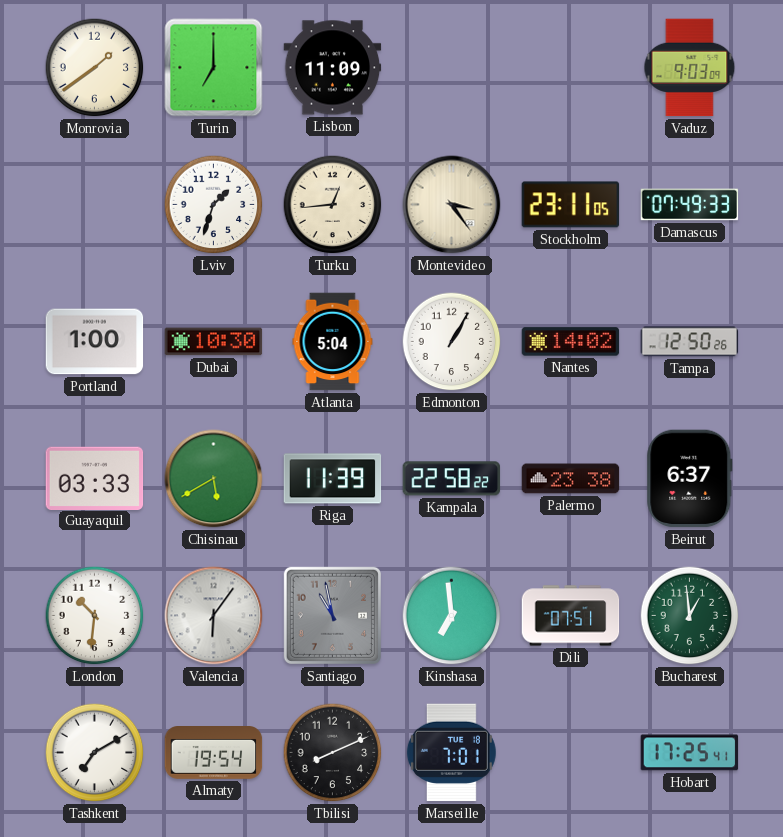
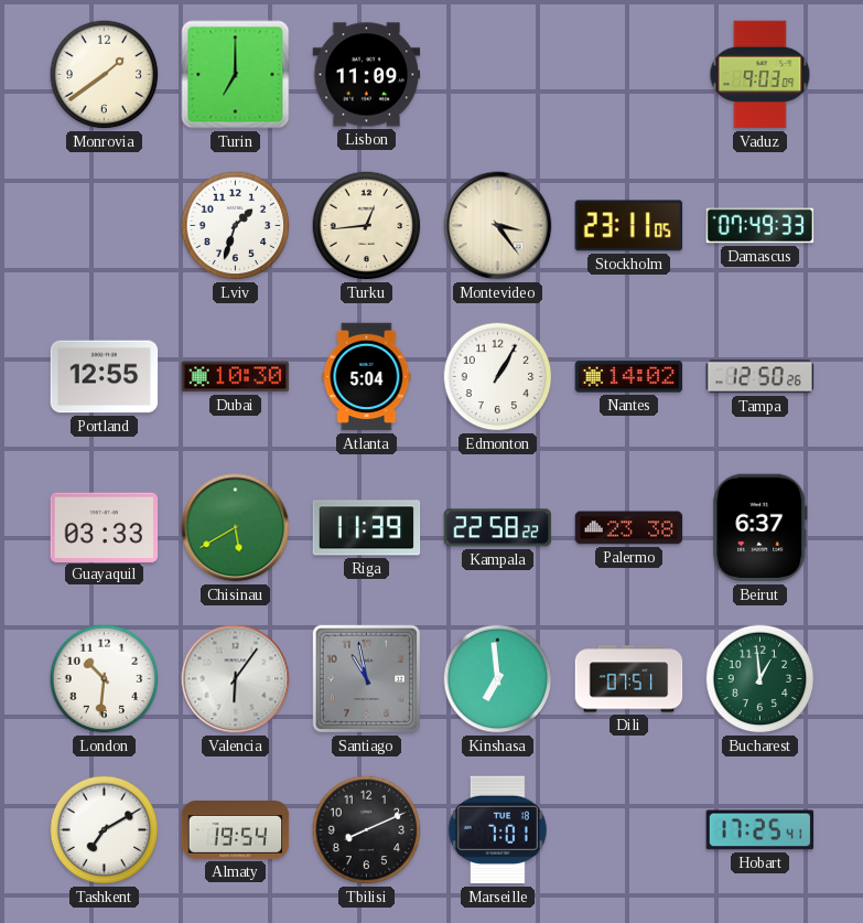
Portland: 1:00 -> 12:55 (105, 377)
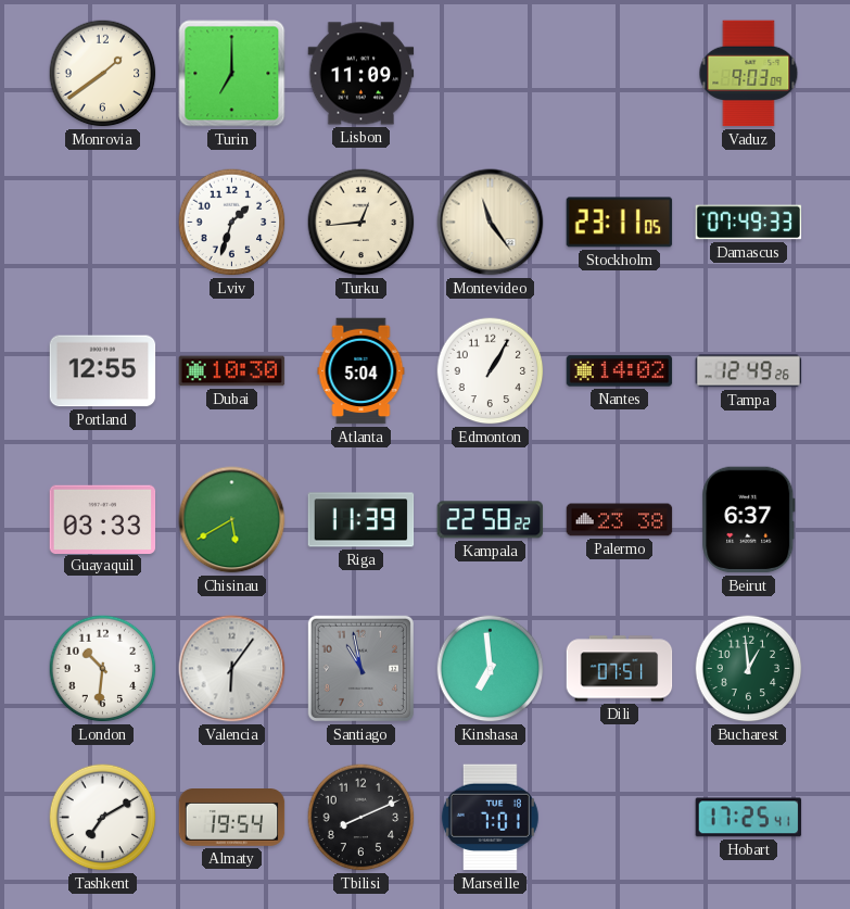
Montevideo: 3:24 -> 11:24 (491, 223)
Tampa: 12:50 -> 12:49 (749, 371)
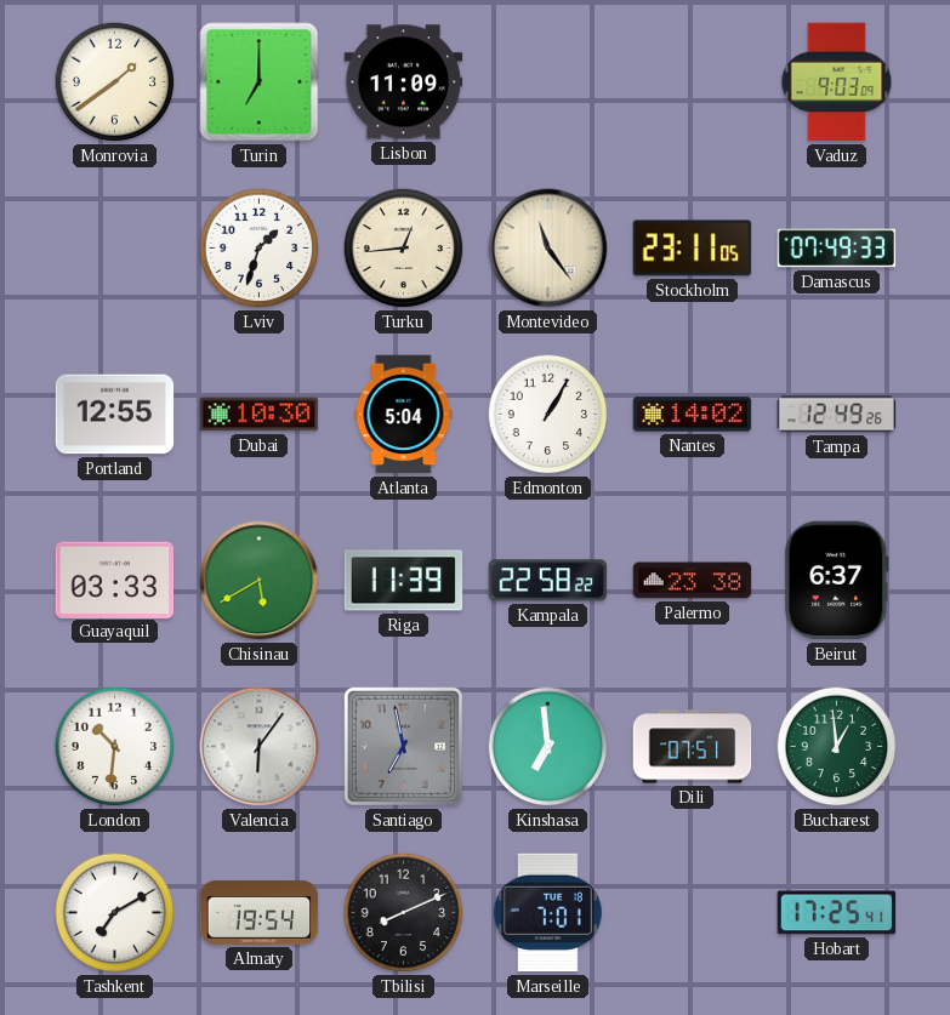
Santiago: 10:58 -> 6:58 (403, 746)
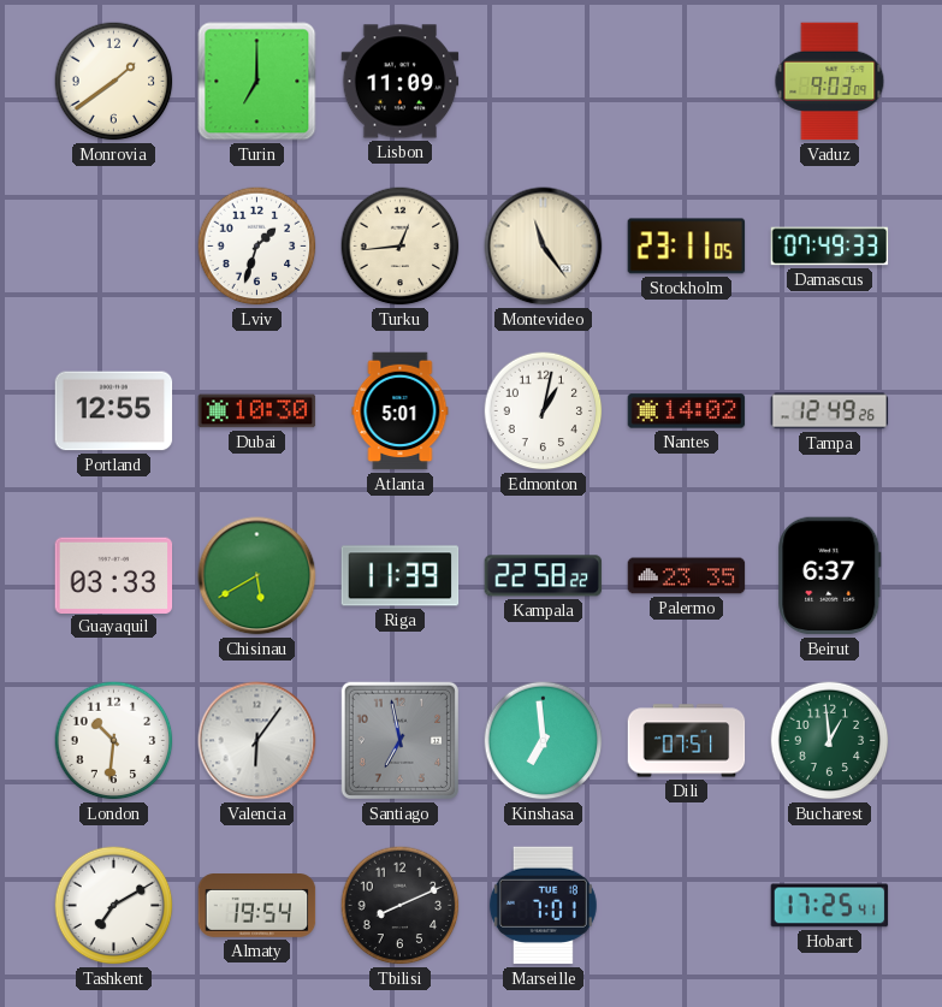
Atlanta: 5:04 -> 5:01 (401, 411)
Edmonton: 1:05 -> 1:02 (544, 411)
Palermo: 23:38 -> 23:35 (687, 576)
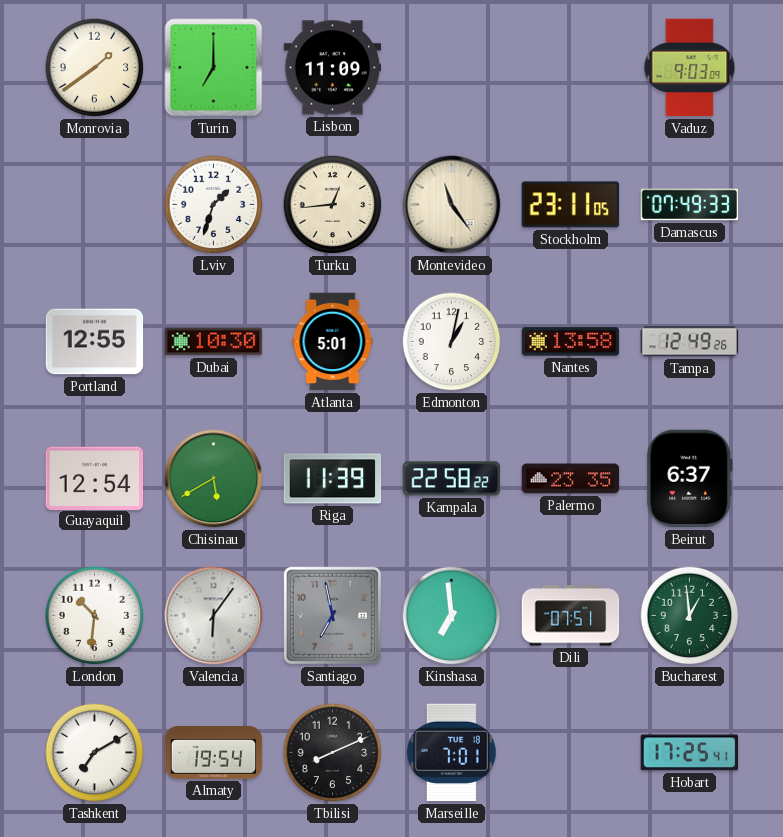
Nantes: 14:02 -> 13:58 (571, 342)
Guayaquil: 03:33 -> 12:54 (95, 478)
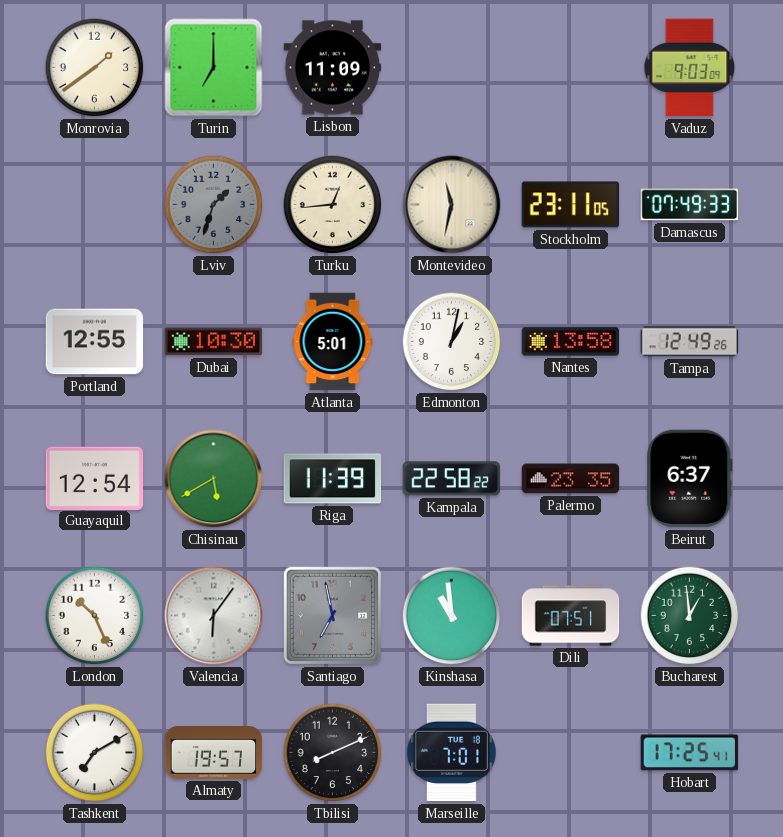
Lviv dial: white -> grey (214, 205)
Montevideo: 11:24 -> 11:32 (452, 205)
London: 10:31 -> 10:26 (95, 616)
Kinshasa: 6:59 -> 10:59 (452, 616)
Almaty: 19:54 -> 19:57 (214, 753)
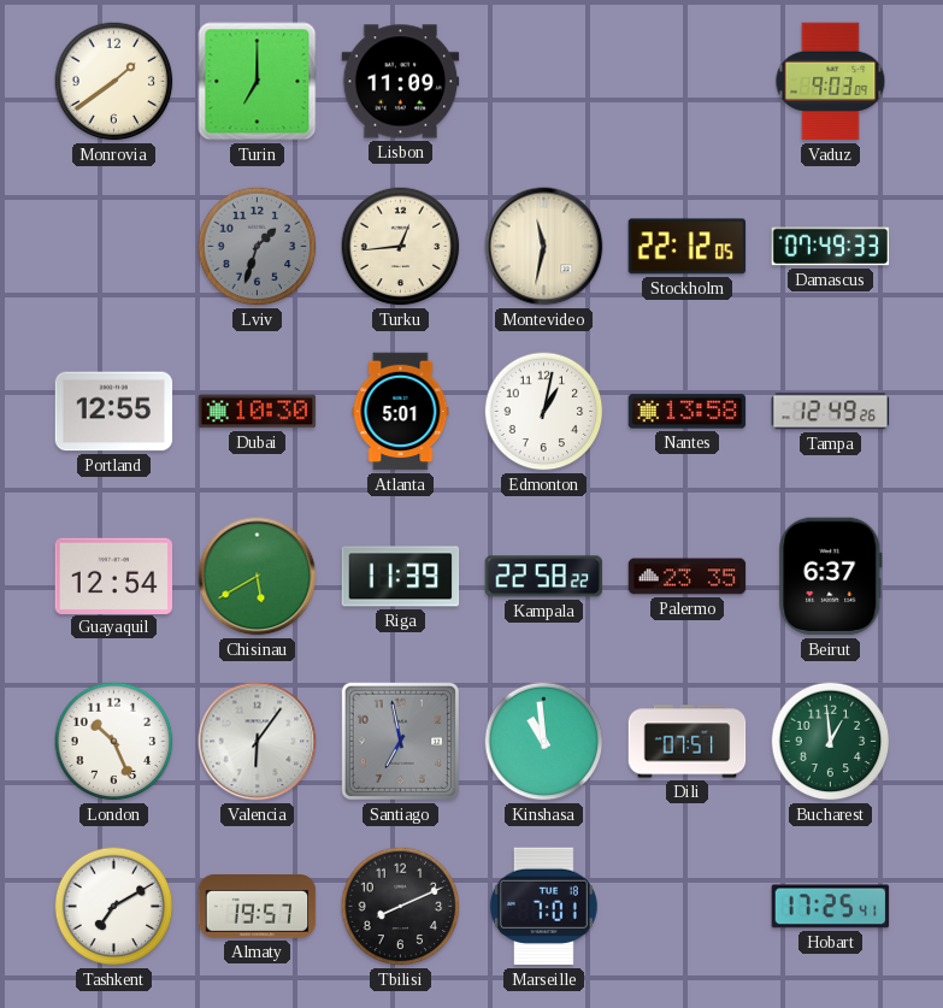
Stockholm: 23:11 -> 22:12 (688, 247)
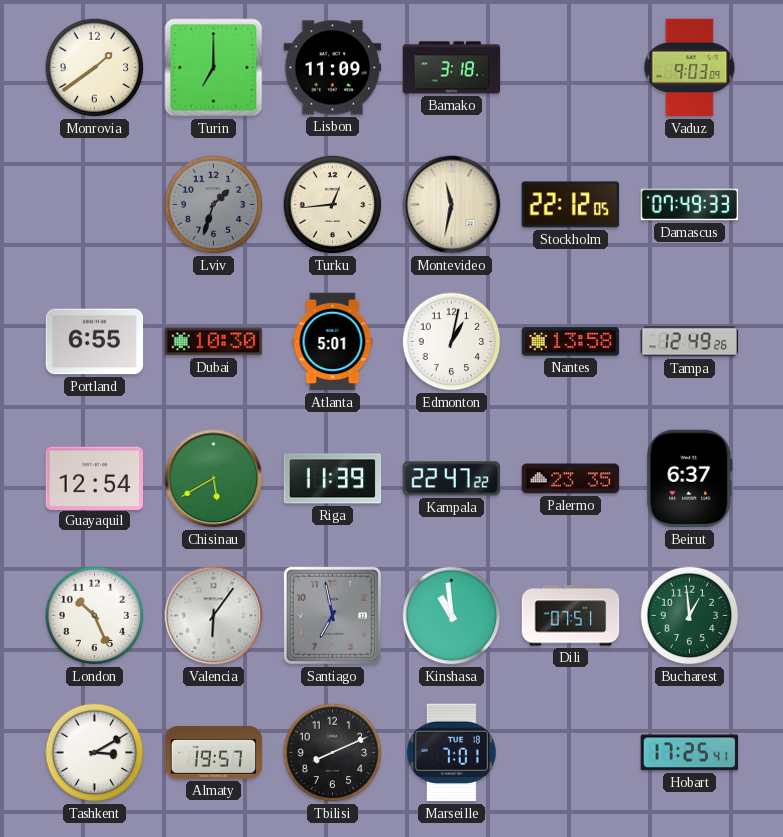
Bamako: none -> 3:18 (452, 68)
Portland: 12:55 -> 6:55 (95, 342)
Kampala: 22:58 -> 22:47 (452, 479)
Tashkent: 7:10 -> 3:10 (95, 753)
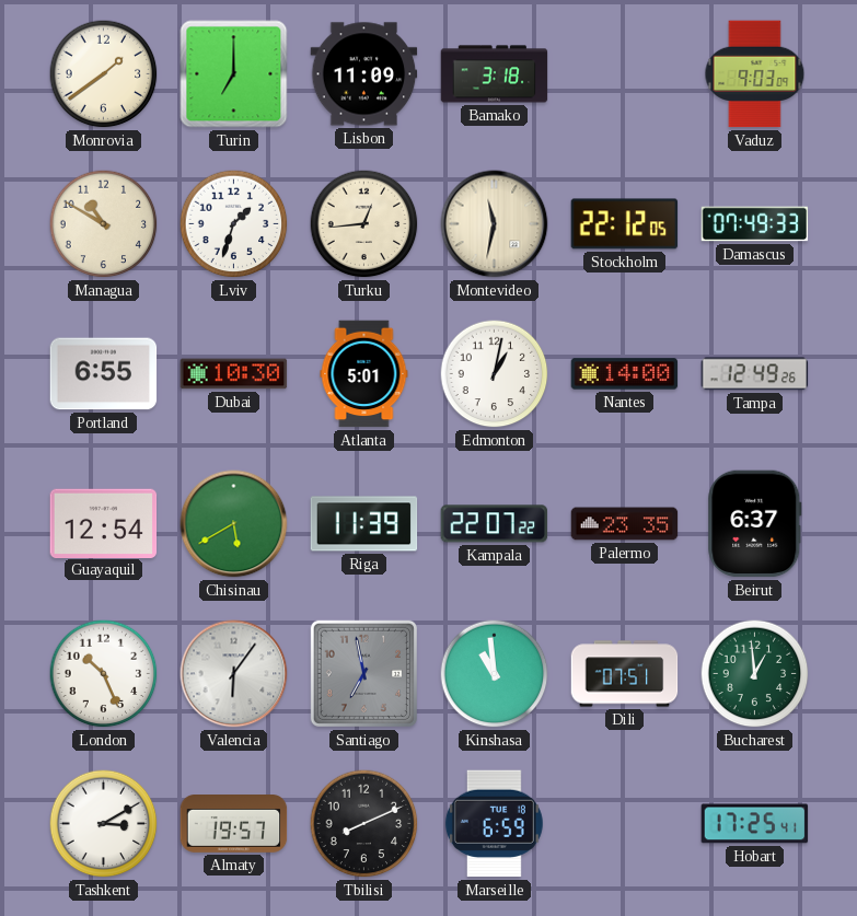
Managua: none -> 10:50 (104, 224)
Lviv dial: grey -> white (234, 224)
Nantes: 13:58 -> 14:00 (625, 374)
Kampala: 22:47 -> 22:07 (495, 524)
Marseille: 7:01 -> 6:59 (494, 824)
